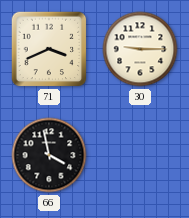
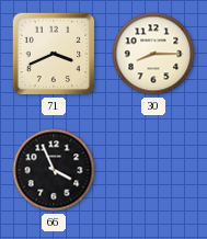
30: 9:15 -> 8:15 (153, 54)
66: 3:58 -> 3:56 (54, 170)
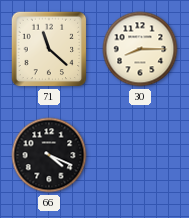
71: 3:41 -> 11:22 (49, 49)
66: 3:56 -> 4:19 (49, 155)
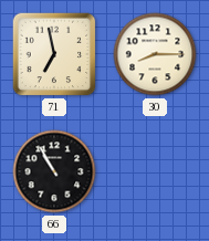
71: 11:22 -> 6:58 (54, 54)
66: 4:19 -> 10:55 (54, 171)
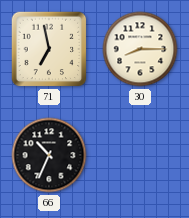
66: 10:55 -> 10:34 (49, 155)
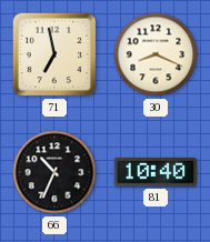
30: 8:15 -> 8:19 (156, 54)
81: none -> 10:40 (154, 173)
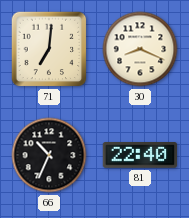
71: 6:58 -> 7:01 (49, 49)
81: 10:40 -> 22:40 (139, 156)
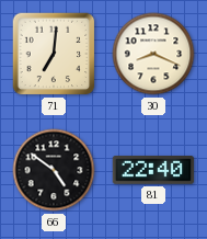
66: 10:34 -> 4:51 (54, 170)
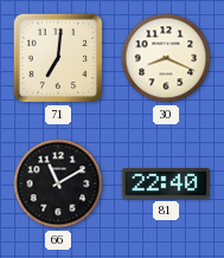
66: 4:51 -> 11:10 (58, 183)
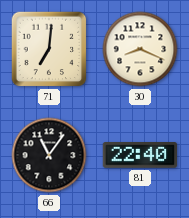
66: 11:10 -> 11:06 (49, 155)
